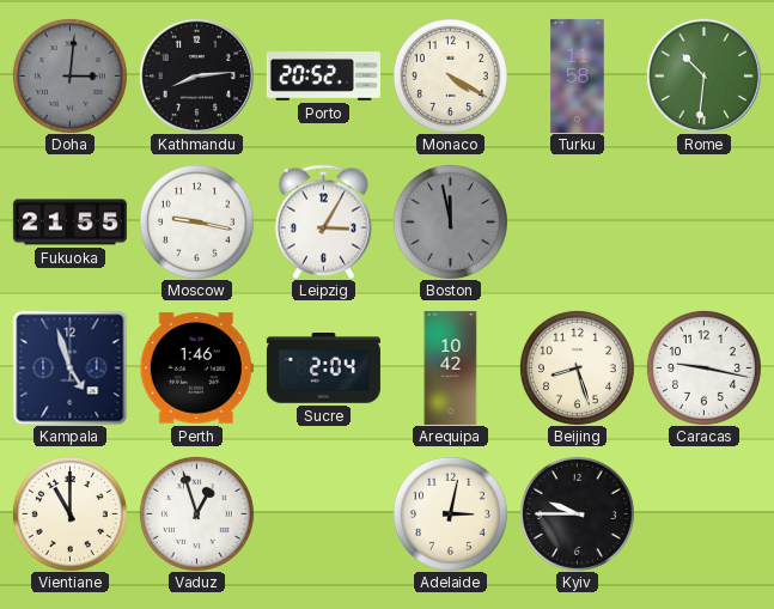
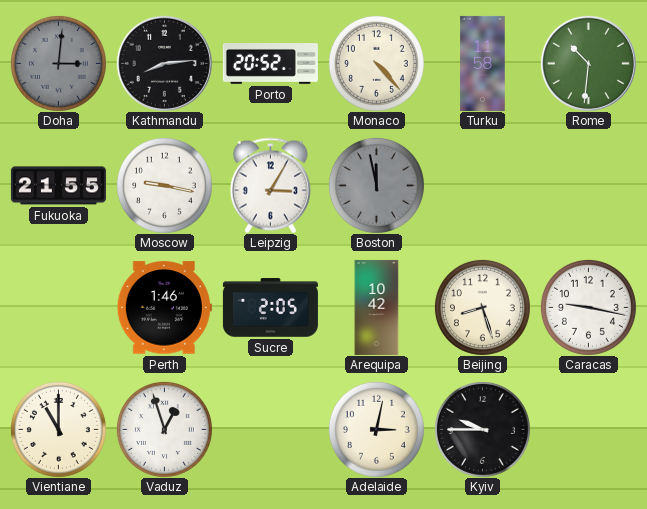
Monaco: 4:20 -> 4:23 (376, 63)
Kampala: 4:57 -> none (69, 367)
Sucre: 2:04 -> 2:05 (270, 308)
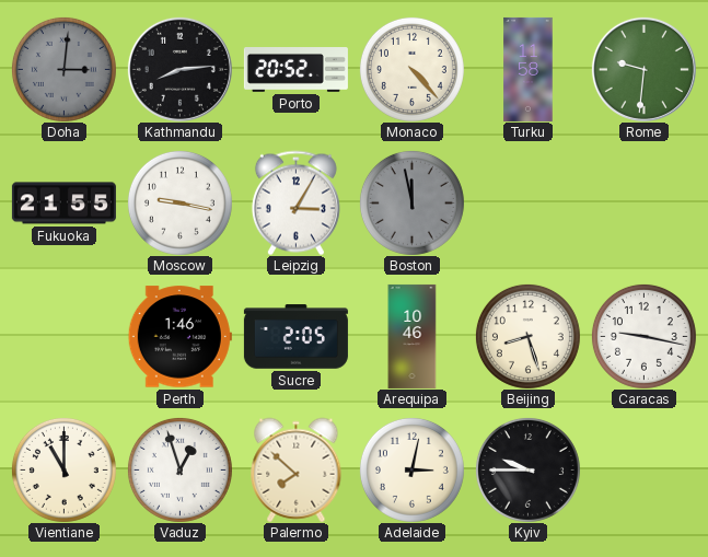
Rome: 10:31 -> 9:31 (643, 69)
Arequipa: 10:42 -> 10:46 (413, 336)
Palermo: none -> 7:52 (297, 469)
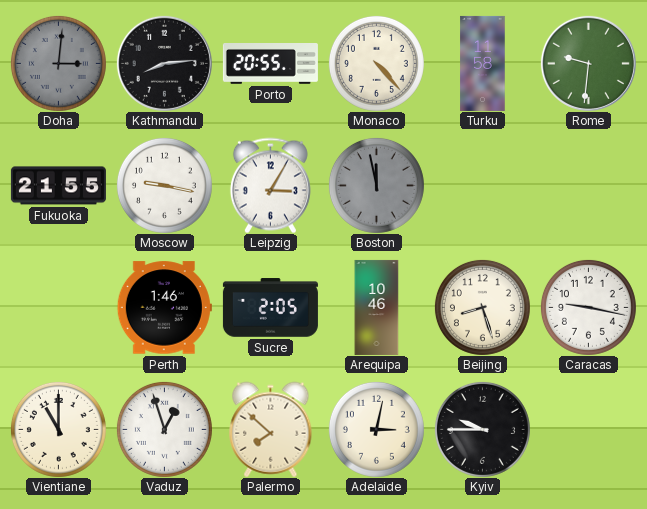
Porto: 20:52 -> 20:55 (270, 64)
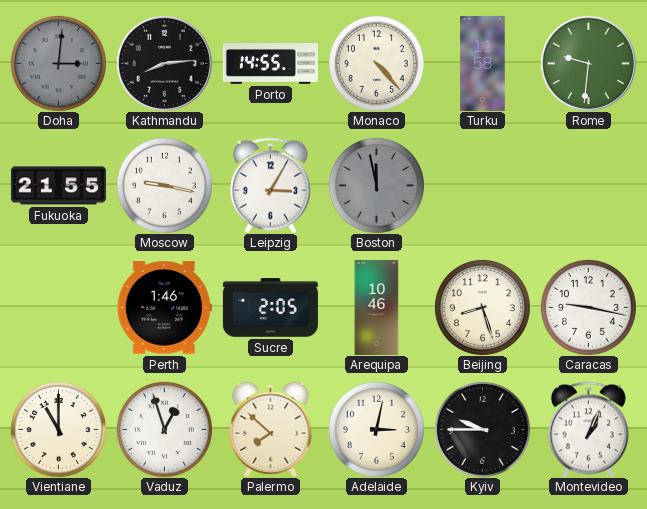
Porto: 20:55 -> 14:55 (270, 64)
Montevideo: none -> 1:04 (588, 429)
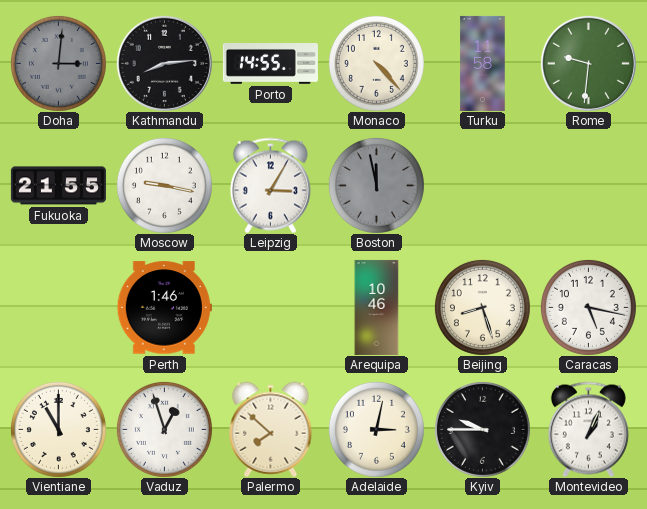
Sucre: 2:05 -> none (270, 308)
Caracas: 9:17 -> 5:17 (588, 307)
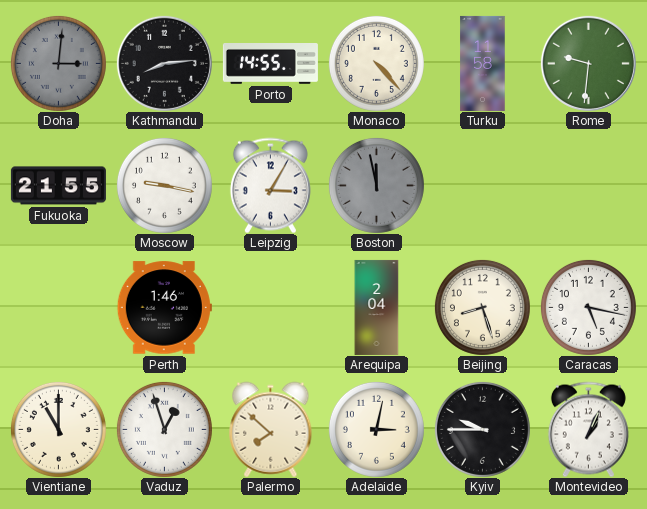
Arequipa: 10:46 -> 2:04 (377, 307)
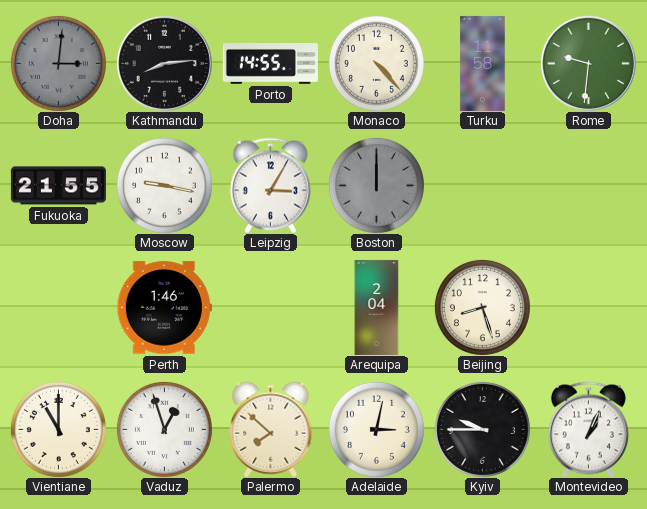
Boston: 11:58 -> 12:00 (376, 185)
Caracas: 5:17 -> none (588, 307)
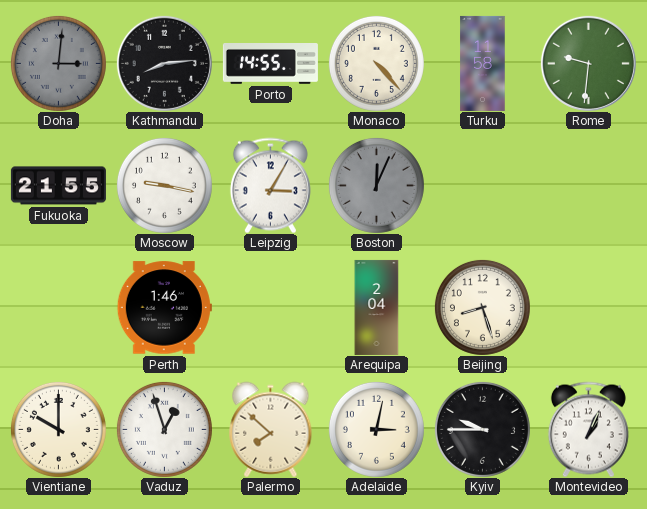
Boston: 12:00 -> 12:04 (376, 185)
Vientiane: 11:00 -> 10:00 (58, 429)
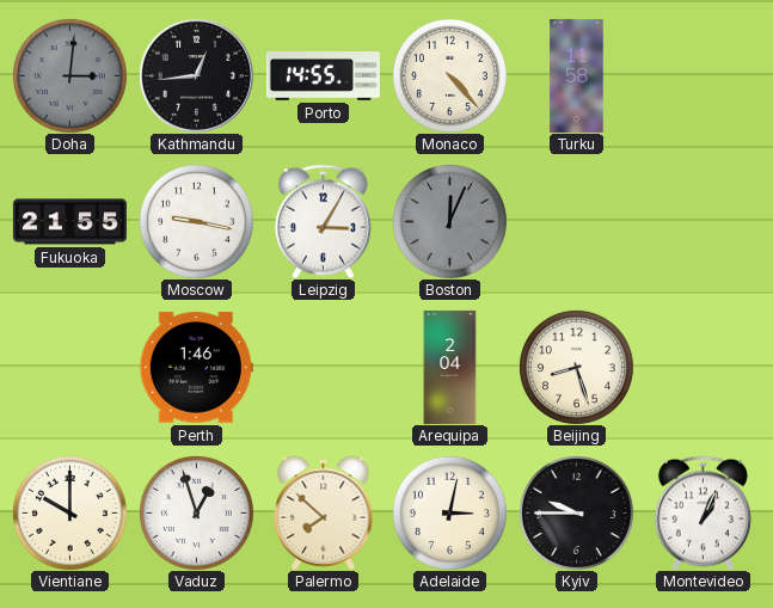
Kathmandu: 8:14 -> 12:44 (196, 75)
Rome: 9:31 -> none (588, 63)
